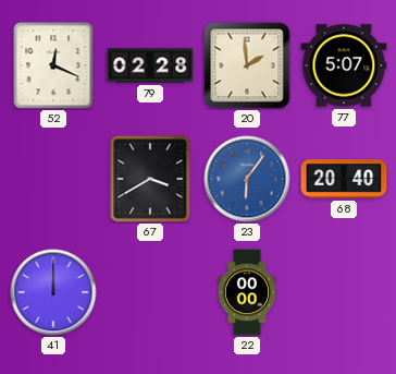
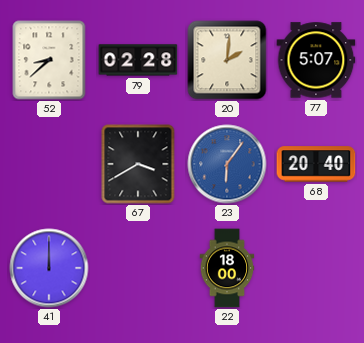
52: 12:19 -> 8:38 (49, 60)
20: 1:59 -> 2:01 (227, 60)
22: 00:00 -> 18:00 (227, 268)
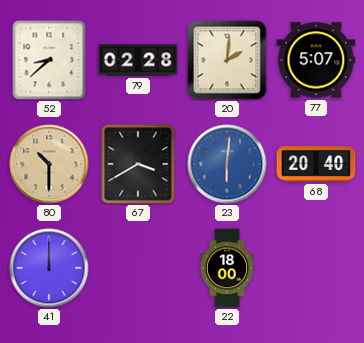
80: none -> 10:30 (49, 164)
23: 6:06 -> 6:01 (227, 164)
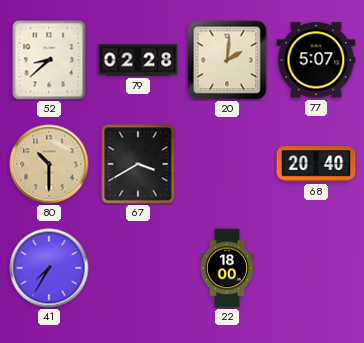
23: 6:01 -> none (227, 164)
41: 12:00 -> 7:35 (49, 268)
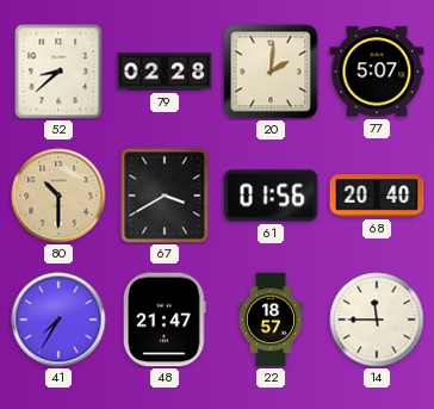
61: none -> 01:56 (271, 196)
48: none -> 21:47 (165, 320)
22: 18:00 -> 18:57 (271, 320)
14: none -> 11:45 (377, 320)
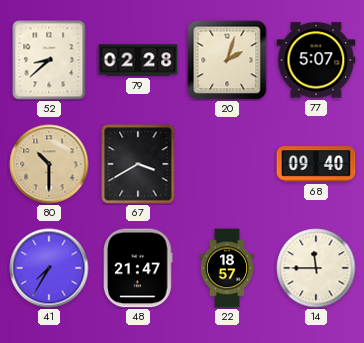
20: 2:01 -> 2:03 (227, 60)
61: 01:56 -> none (271, 196)
68: 20:40 -> 09:40 (316, 164)
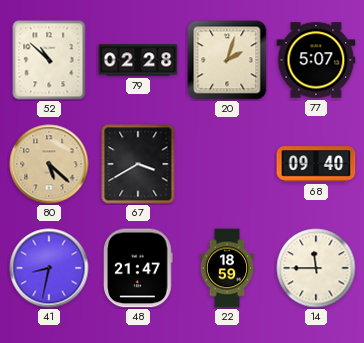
52: 8:38 -> 10:52 (49, 60)
80: 10:30 -> 5:22 (49, 164)
41: 7:35 -> 8:32 (49, 268)
22: 18:57 -> 18:59 (227, 268)
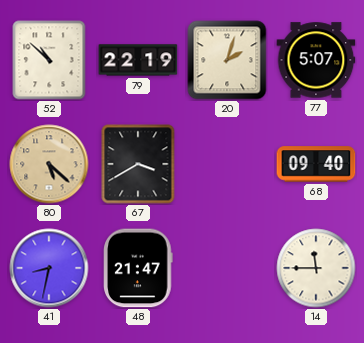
79: 02:28 -> 22:19 (138, 60)
22: 18:59 -> none (227, 268)
